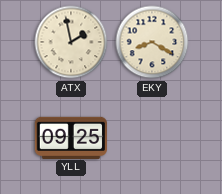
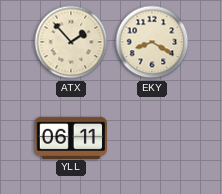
ATX: 1:58 -> 1:53 (71, 42)
YLL: 09:25 -> 06:11 (71, 137)
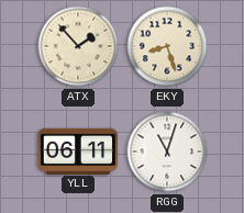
EKY: 8:20 -> 8:27 (167, 46)
RGG: none -> 11:03 (167, 152)
